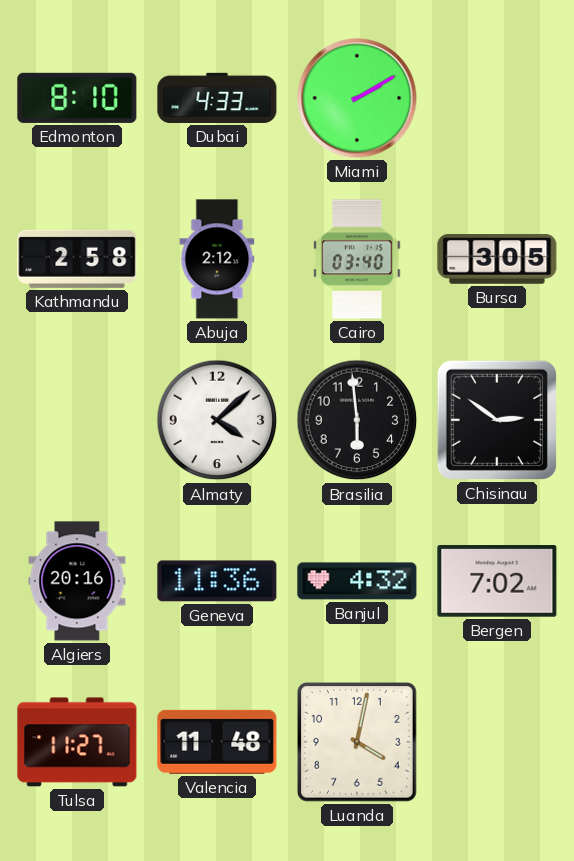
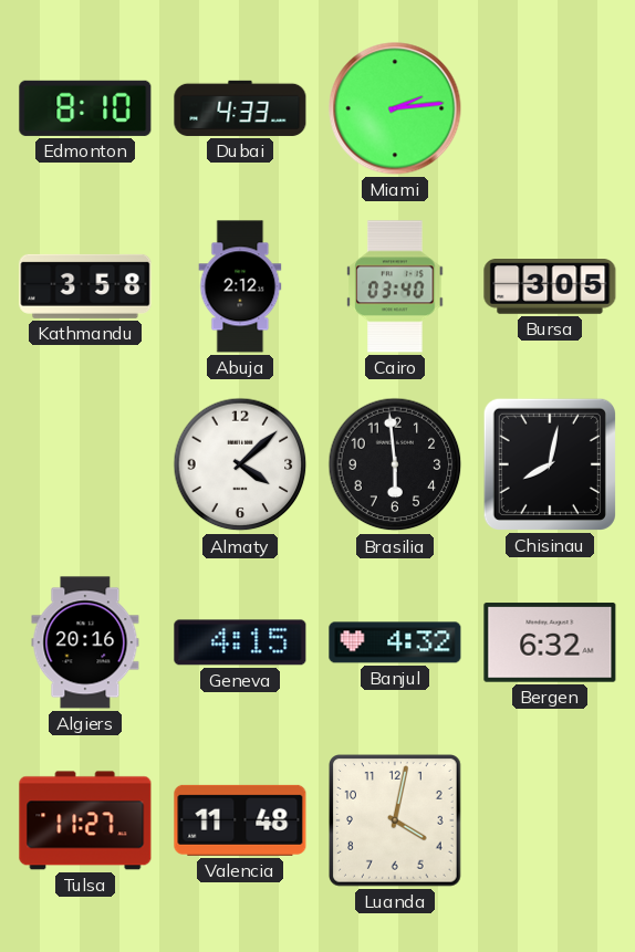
Miami: 2:10 -> 2:14 (395, 108)
Kathmandu: 2:58 -> 3:58 (85, 286)
Chisinau: 2:51 -> 8:02 (550, 464)
Geneva: 11:36 -> 4:15 (240, 642)
Bergen: 7:02 -> 6:32 (550, 642)
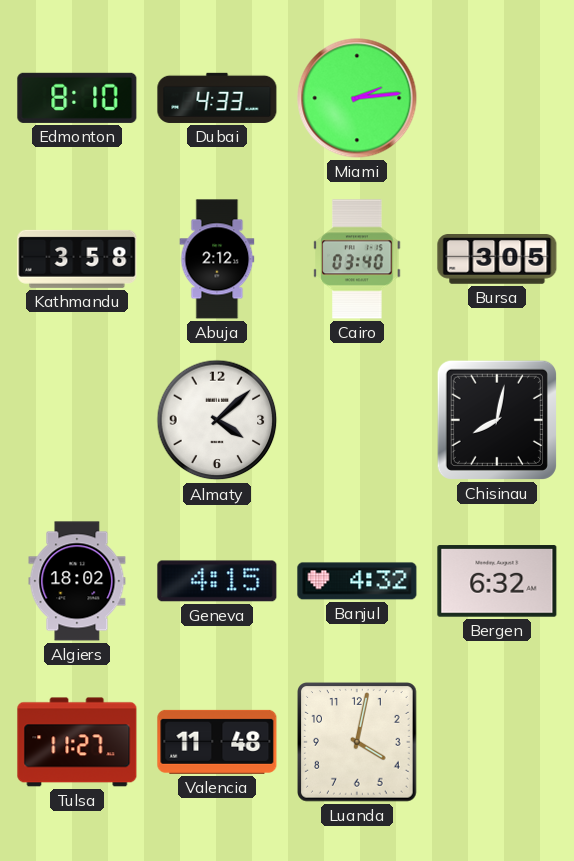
Brasilia: 5:59 -> none (395, 464)
Algiers: 20:16 -> 18:02 (77, 581)
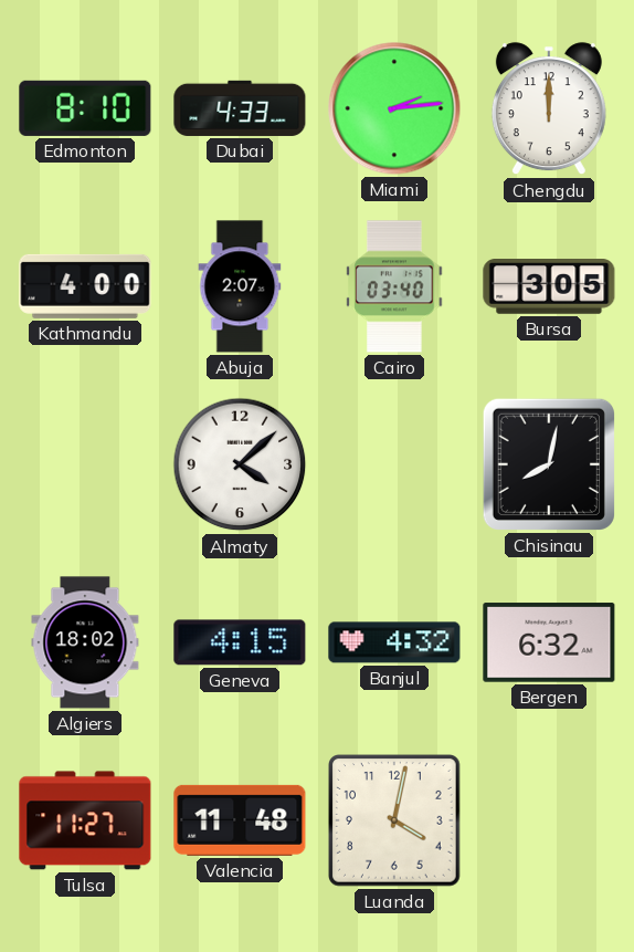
Chengdu: none -> 12:00 (549, 109)
Kathmandu: 3:58 -> 4:00 (85, 286)
Abuja: 2:12 -> 2:07 (240, 286)
